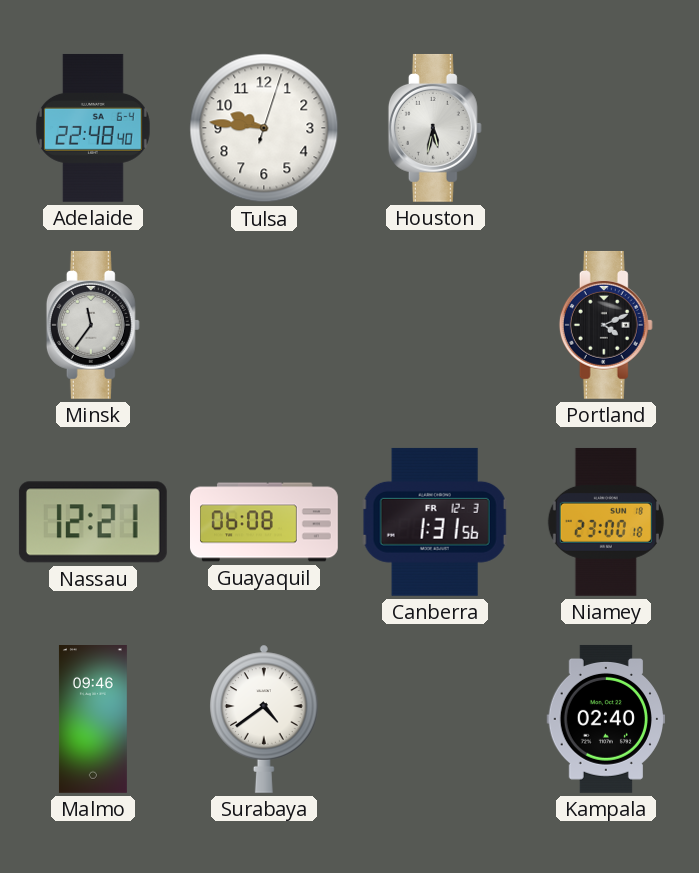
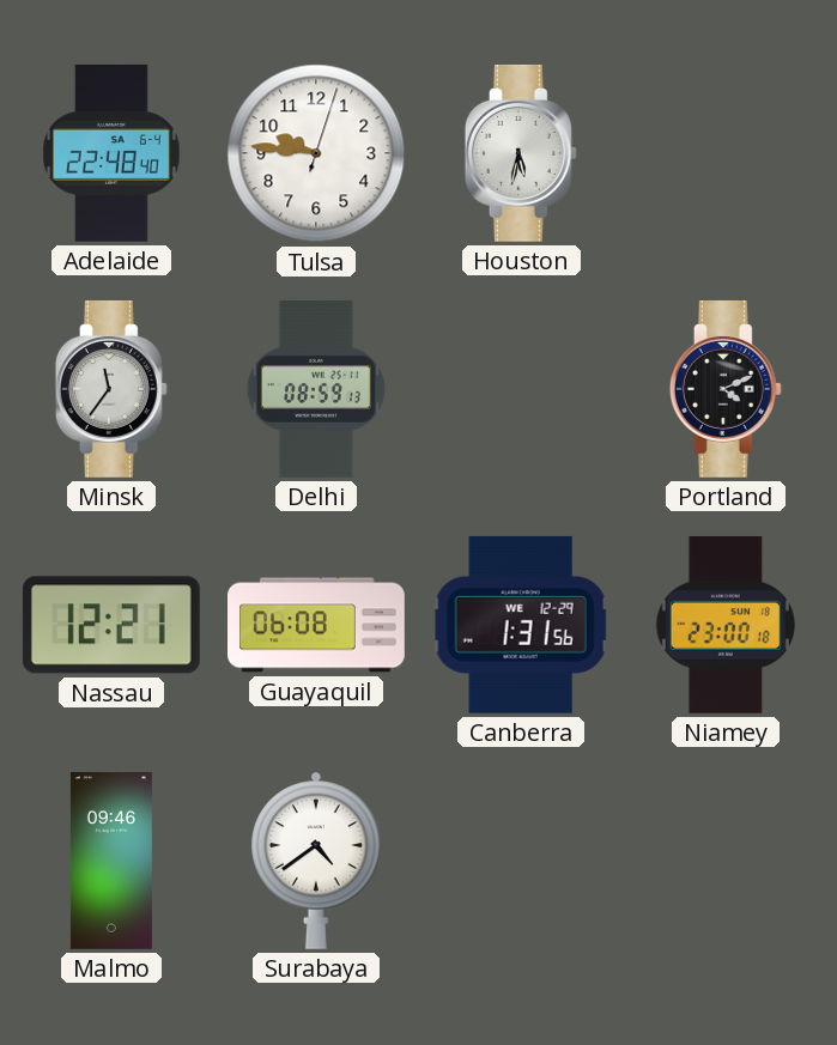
Delhi: none -> 08:59 (316, 390)
Canberra date: FR 12-3 -> WE 12-29 (521, 625)
Kampala: 02:40 -> none (605, 719)
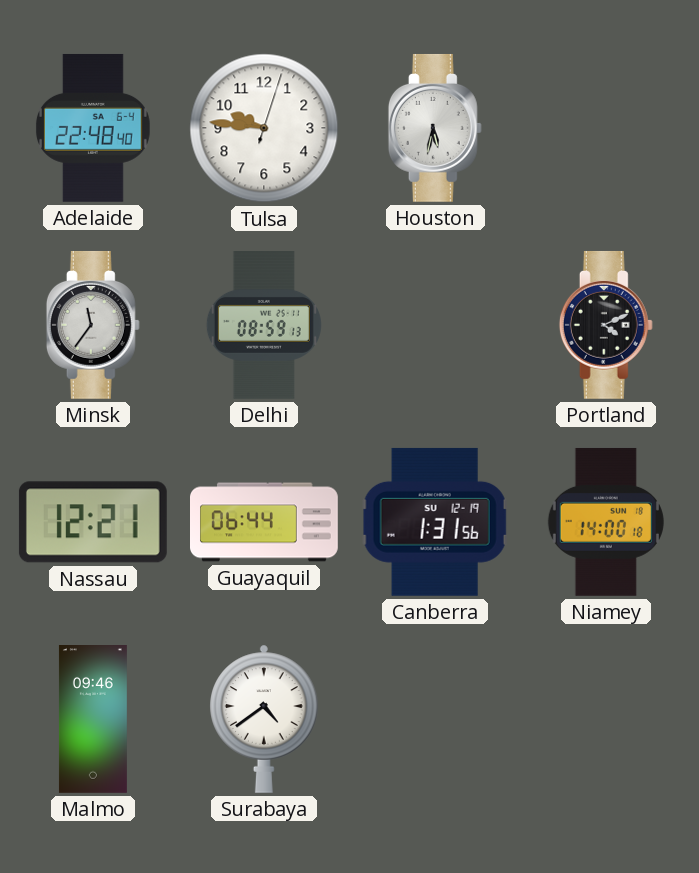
Guayaquil: 06:08 -> 06:44 (264, 522)
Canberra date: WE 12-29 -> SU 12-19 (435, 522)
Niamey: 23:00 -> 14:00 (606, 522)
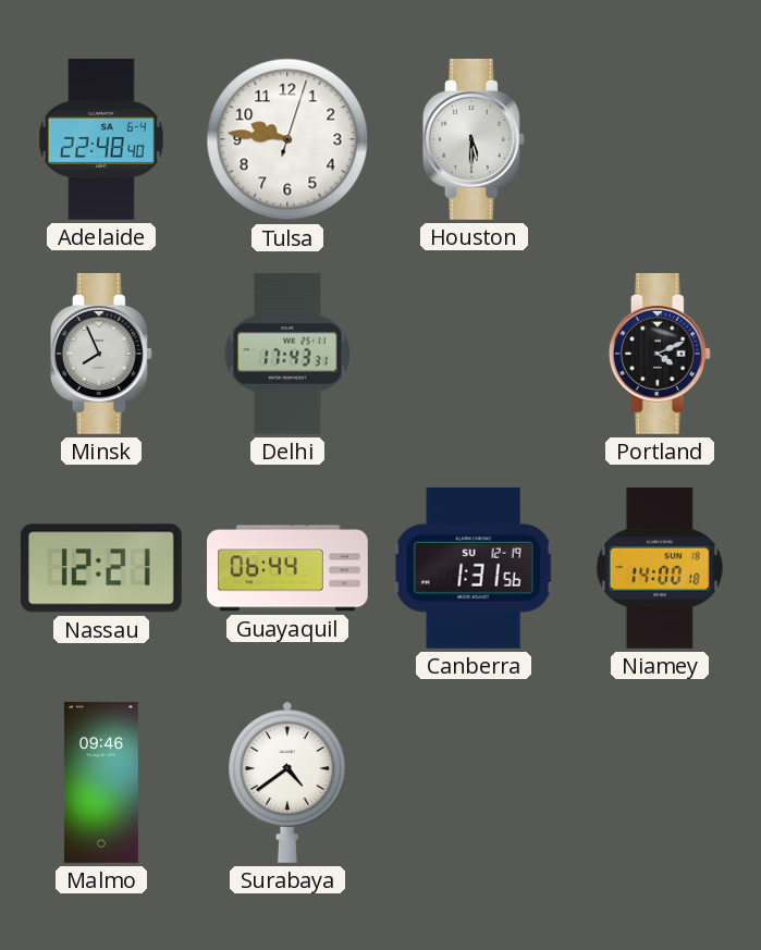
Houston: 5:32 -> 5:30 (474, 139)
Minsk: 11:36 -> 7:56 (101, 354)
Delhi: 08:59 -> 17:43 (287, 355)
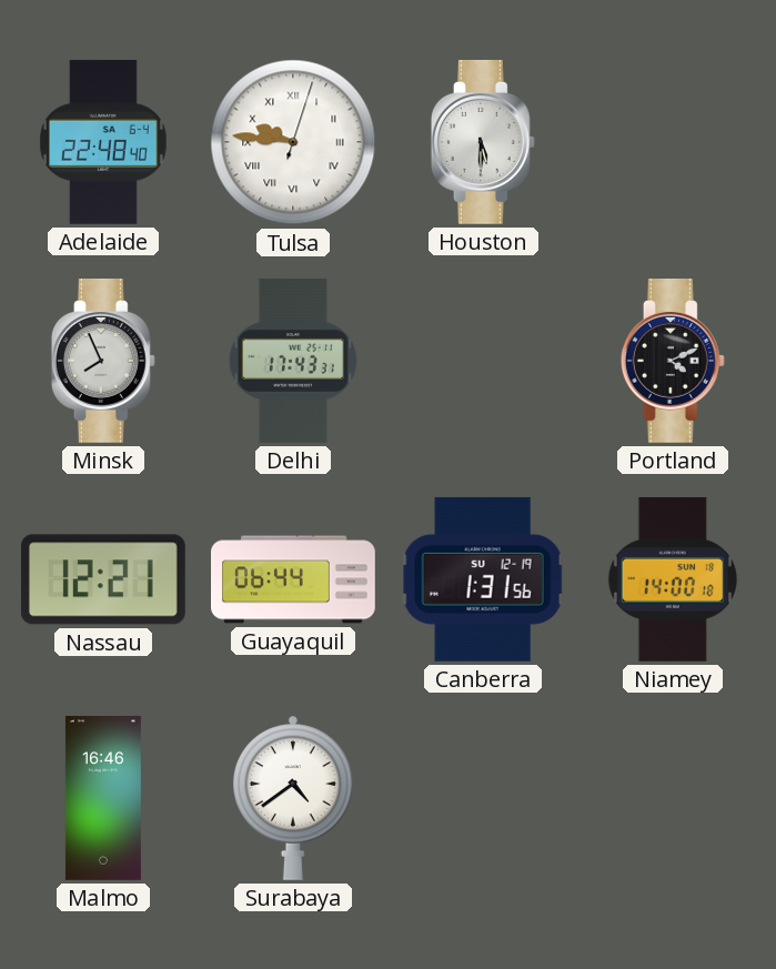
Tulsa numerals: Arabic -> Roman (293, 142)
Malmo: 09:46 -> 16:46 (103, 799)
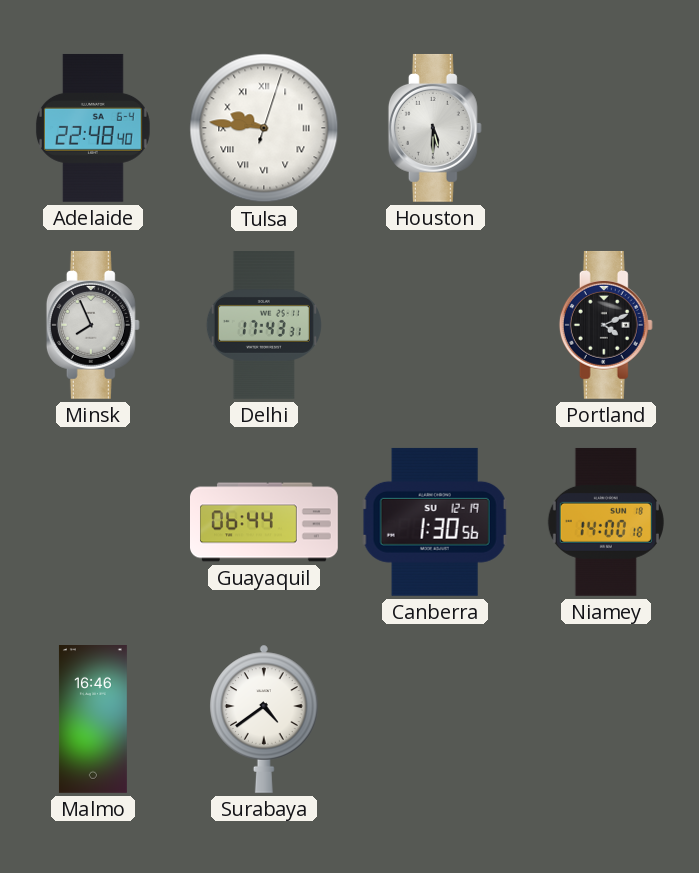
Nassau: 12:21 -> none (103, 579)
Canberra: 1:31 -> 1:30 (435, 522)
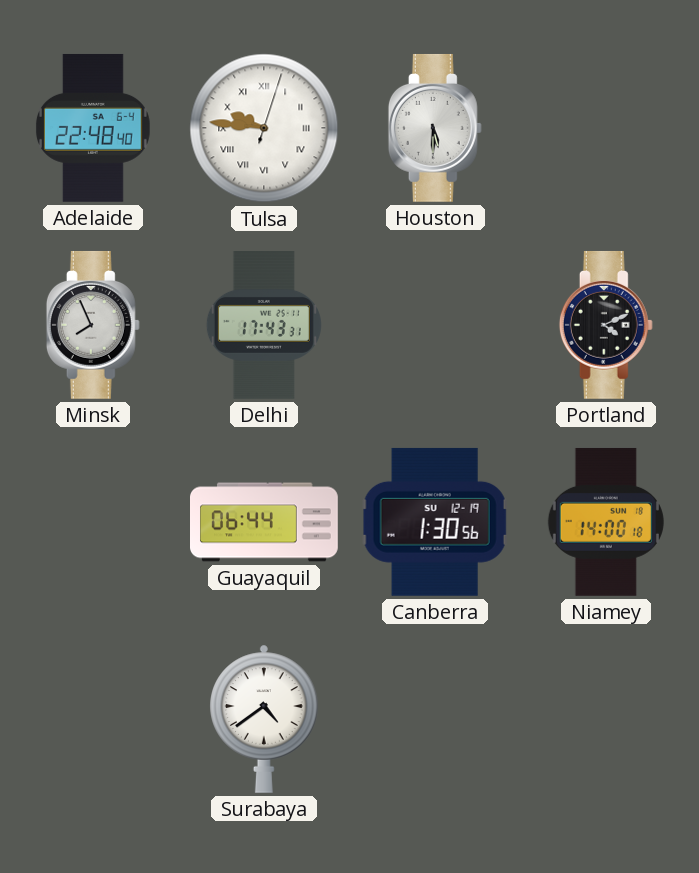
Malmo: 16:46 -> none (93, 720)
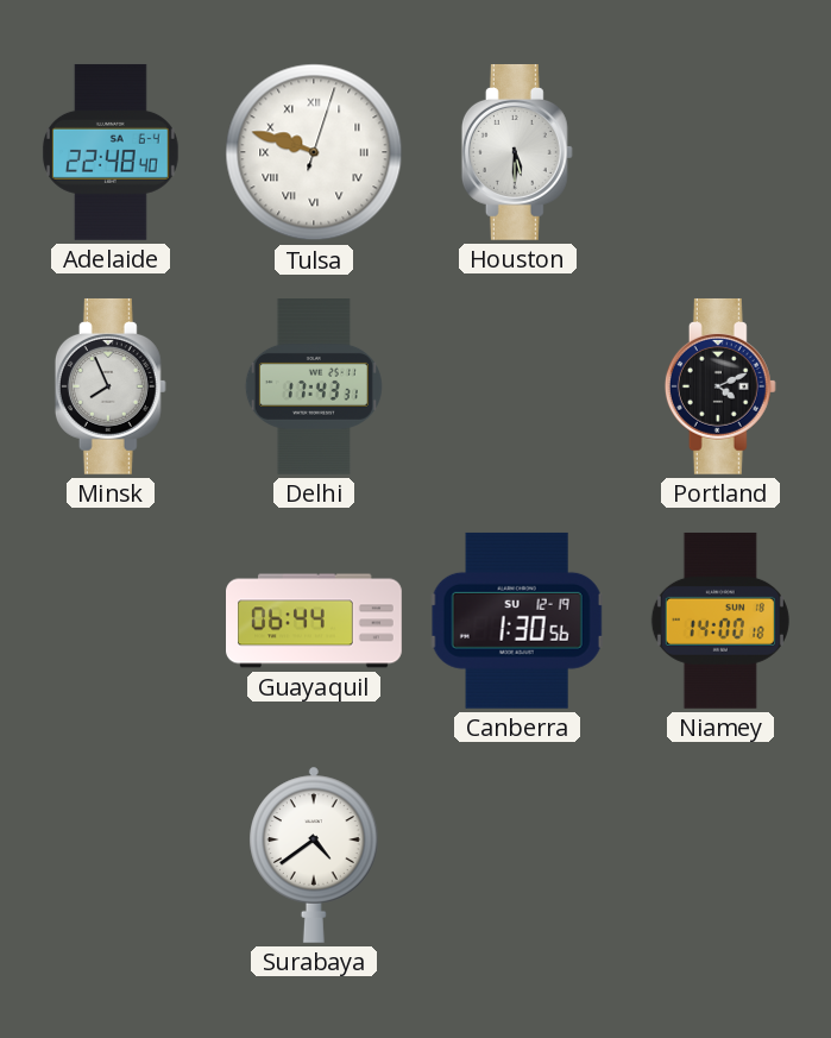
Tulsa: 9:46 -> 9:48 (314, 152)
